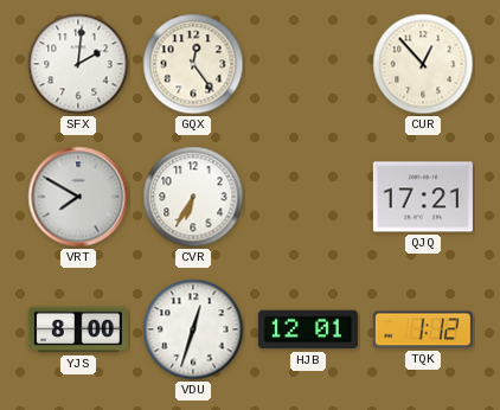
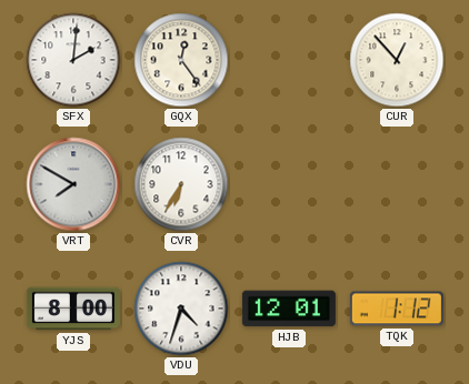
QJQ: 17:21 -> none (423, 197)
VDU: 12:33 -> 4:33 (181, 309)
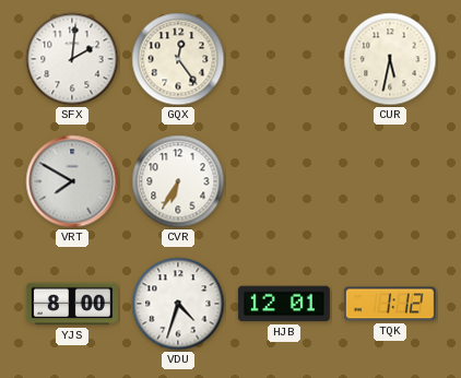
CUR: 12:53 -> 5:32 (390, 59)
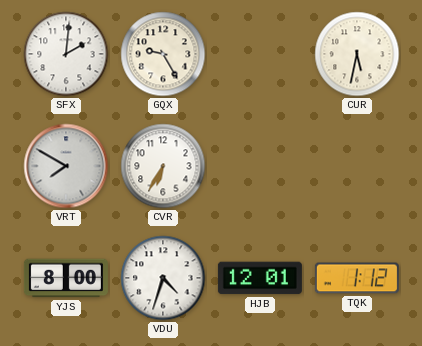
GQX: 12:24 -> 9:25 (163, 54)
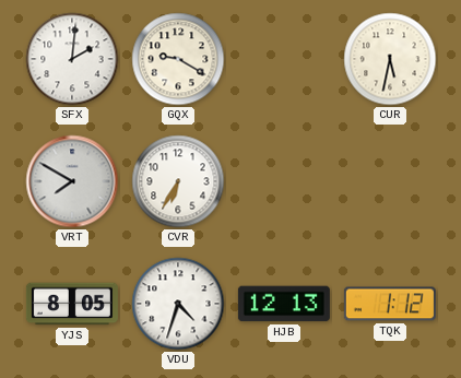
GQX: 9:25 -> 9:20 (178, 59)
YJS: 8:00 -> 8:05 (72, 304)
HJB: 12:01 -> 12:13 (284, 304)
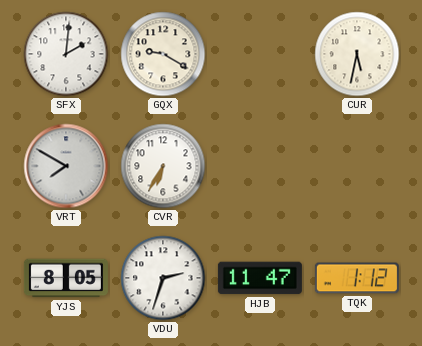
VDU: 4:33 -> 2:33 (163, 278)
HJB: 12:13 -> 11:47 (260, 278)
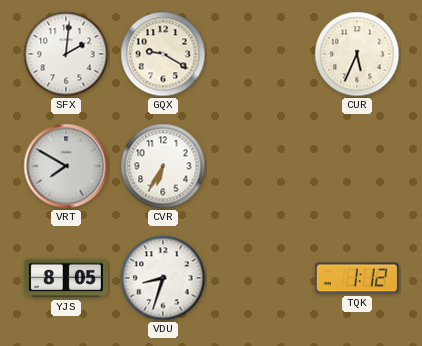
CUR: 5:32 -> 5:34 (357, 54)
VDU: 2:33 -> 8:33 (163, 278)
HJB: 11:47 -> none (260, 278)
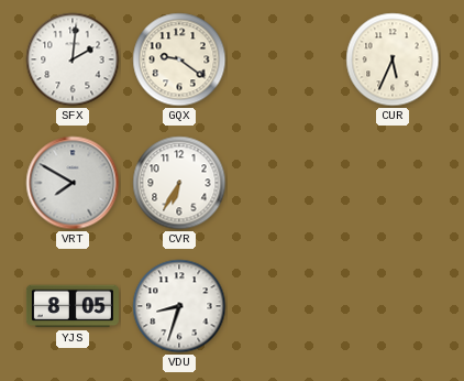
GQX: 9:20 -> 9:21 (179, 59)
TQK: 1:12 -> none (357, 278)
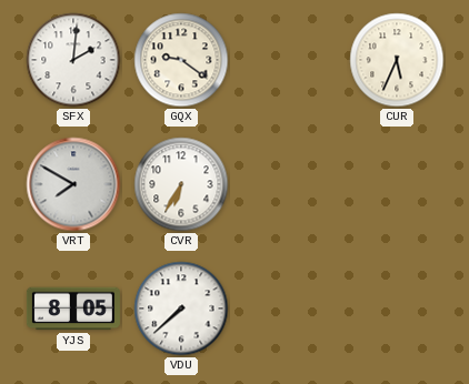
VDU: 8:33 -> 7:38 (181, 309)
